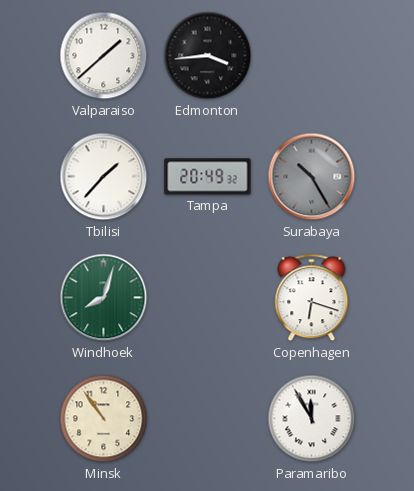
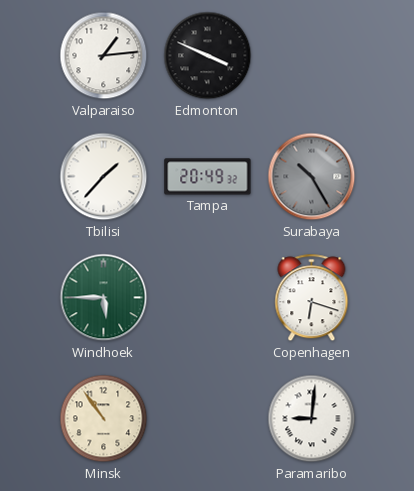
Valparaiso: 1:38 -> 1:14 (104, 56)
Edmonton: 3:44 -> 3:49 (208, 56)
Windhoek: 8:03 -> 5:45 (104, 298)
Paramaribo: 11:55 -> 9:01 (312, 419)
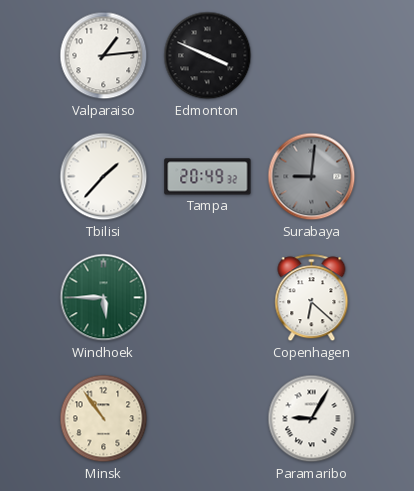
Surabaya: 10:25 -> 9:01 (312, 177)
Copenhagen: 6:18 -> 6:22 (312, 298)
Paramaribo: 9:01 -> 9:05 (312, 419)
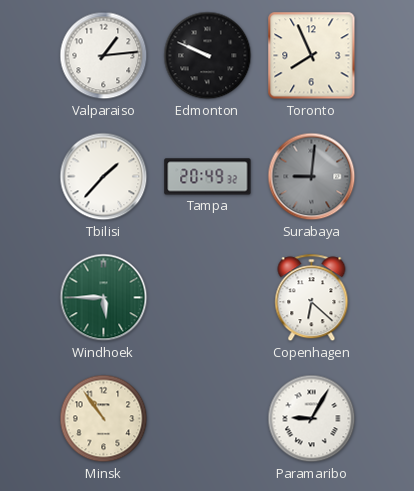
Edmonton: 3:49 -> 9:49 (208, 56)
Toronto: none -> 7:56 (312, 56)
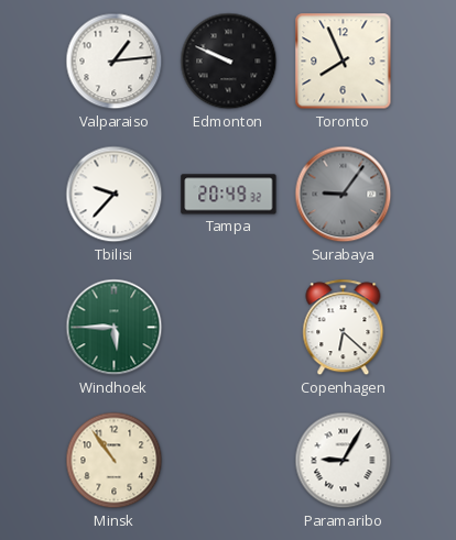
Tbilisi: 1:37 -> 9:37 (115, 195)
Surabaya: 9:01 -> 9:06 (344, 195)
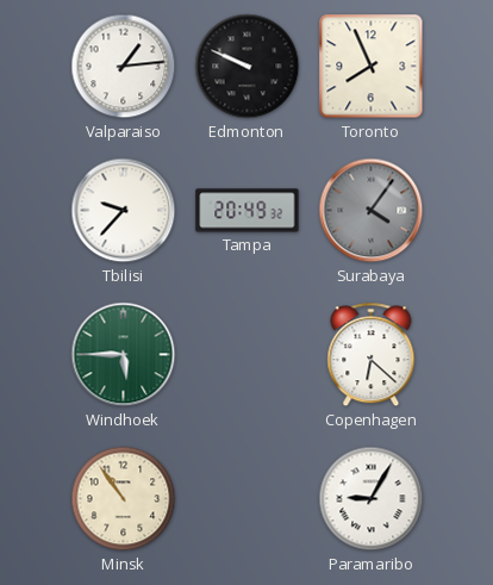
Surabaya: 9:06 -> 4:06 (372, 211)
